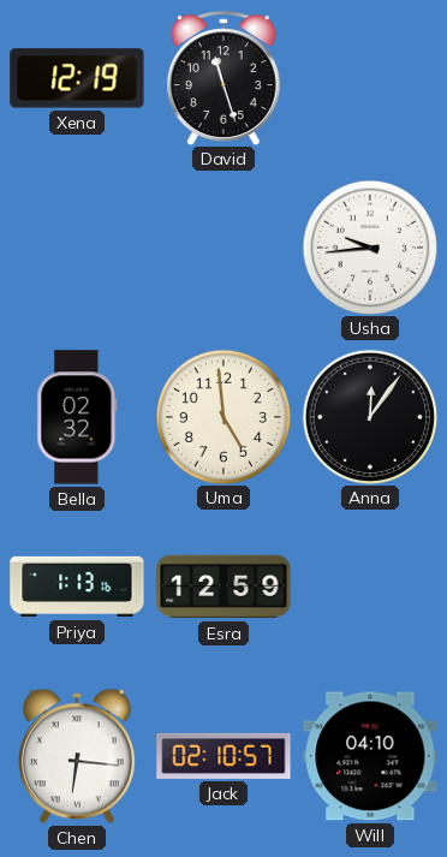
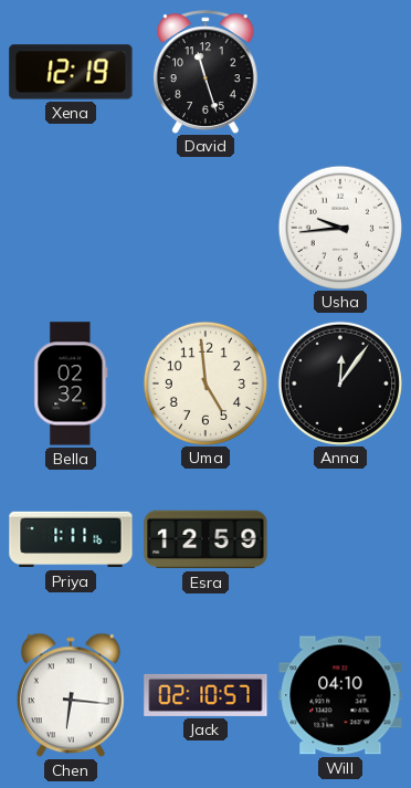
Priya: 1:13 -> 1:11 (71, 539)
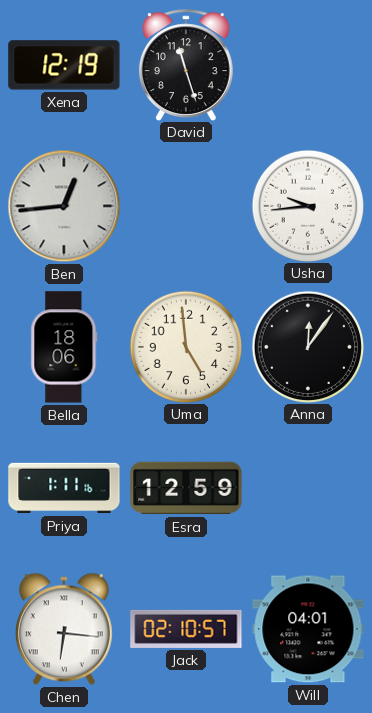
Ben: none -> 12:44 (64, 206)
Bella: 02:32 -> 18:06 (64, 347)
Will: 04:10 -> 04:01 (308, 629)
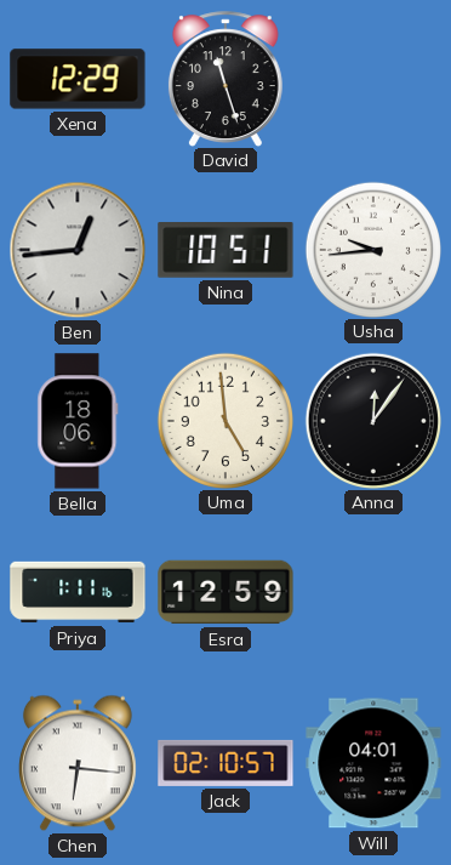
Xena: 12:19 -> 12:29 (78, 79)
Nina: none -> 10:51 (225, 251)
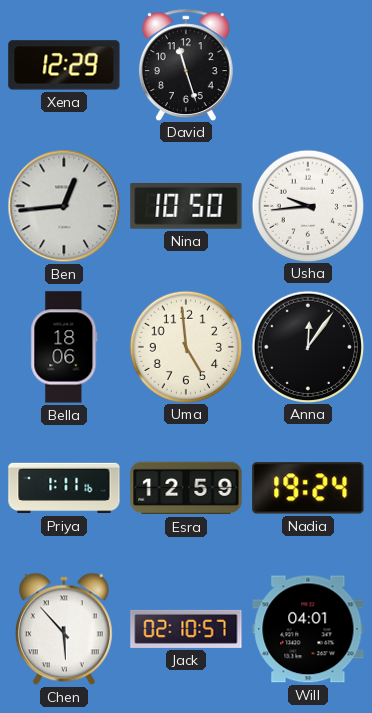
Nina: 10:51 -> 10:50 (186, 207)
Nadia: none -> 19:24 (308, 488)
Chen: 6:16 -> 5:53 (64, 629)
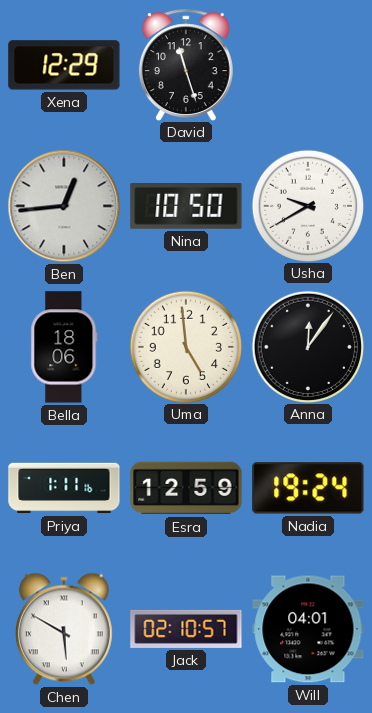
Usha: 9:44 -> 9:40 (307, 205)
Chen: 5:53 -> 5:50 (64, 629)
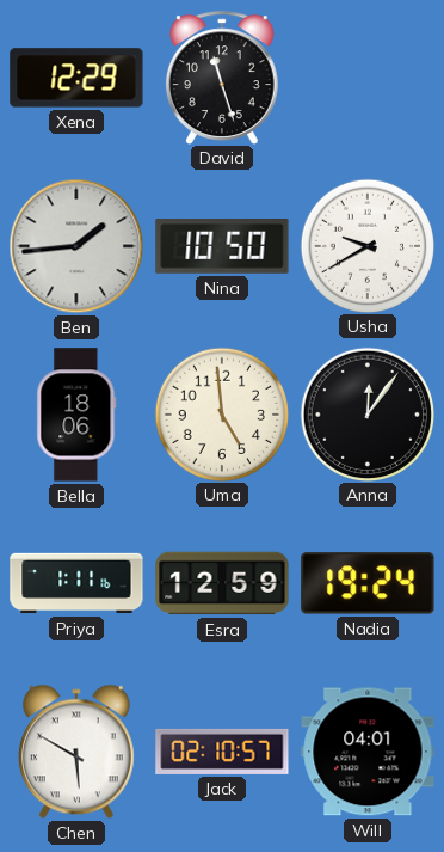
Ben: 12:44 -> 1:44 (76, 246)
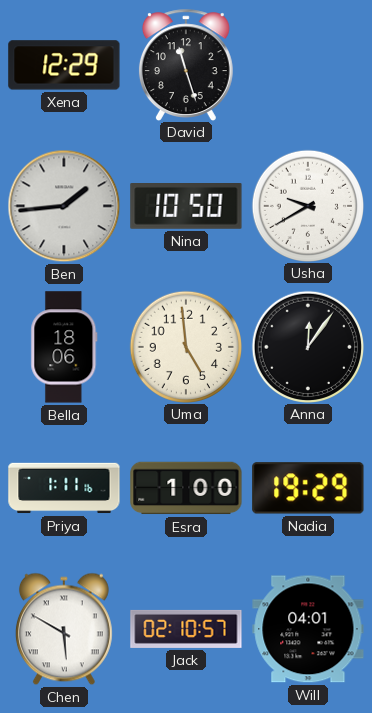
Esra: 12:59 -> 1:00 (186, 488)
Nadia: 19:24 -> 19:29 (308, 488)
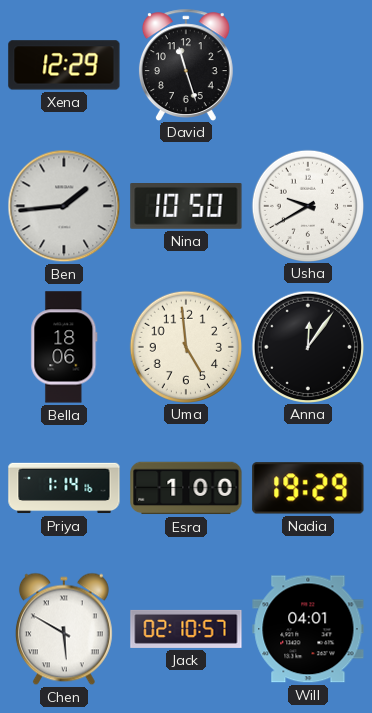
Priya: 1:11 -> 1:14 (64, 488)
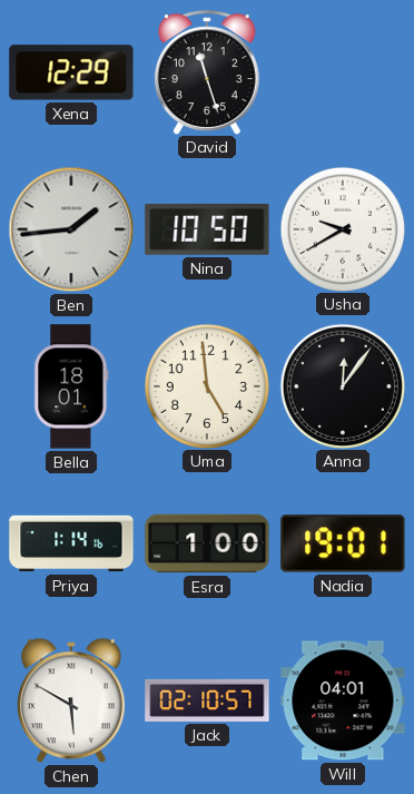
Bella: 18:06 -> 18:01 (71, 386)
Nadia: 19:29 -> 19:01 (343, 543)
